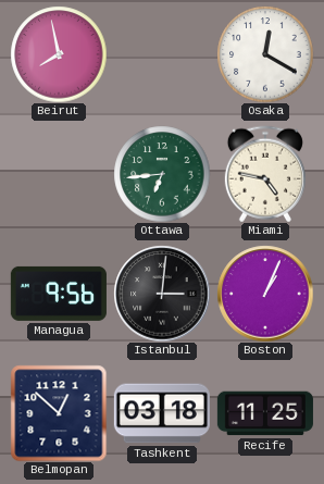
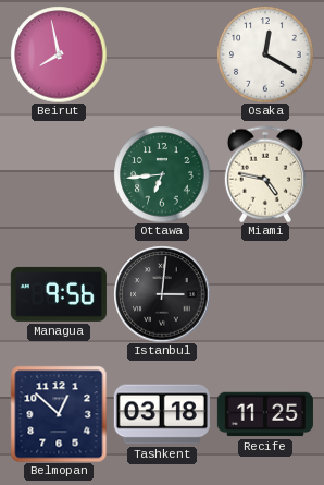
Boston: 1:04 -> none (265, 294)
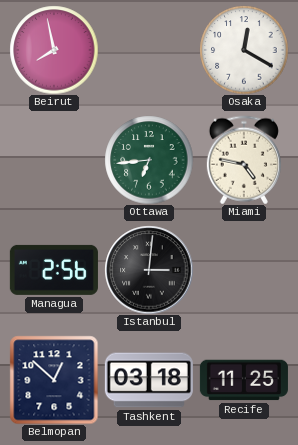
Managua: 9:56 -> 2:56 (54, 270)
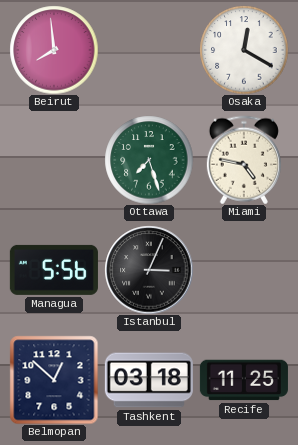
Beirut: 7:58 -> 7:59 (54, 50)
Ottawa: 6:44 -> 7:27 (149, 160)
Managua: 2:56 -> 5:56 (54, 270)
Istanbul: 3:01 -> 3:04 (149, 270)
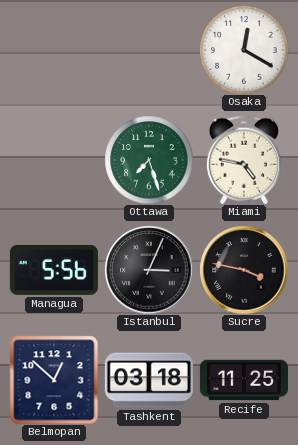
Beirut: 7:59 -> none (54, 50)
Sucre: none -> 3:47 (244, 270)
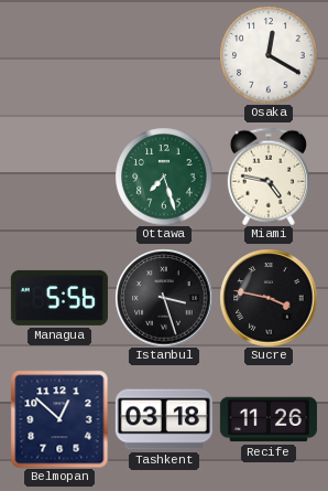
Istanbul: 3:04 -> 3:27 (164, 298)
Recife: 11:25 -> 11:26 (269, 419)
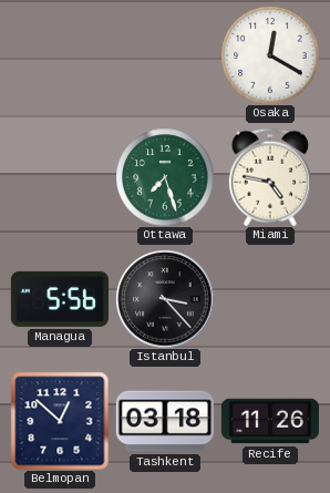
Istanbul: 3:27 -> 3:23 (165, 299)
Sucre: 3:47 -> none (269, 298)
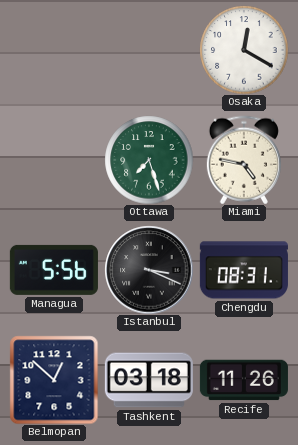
Istanbul: 3:23 -> 3:19 (149, 270)
Chengdu: none -> 08:31 (244, 270)
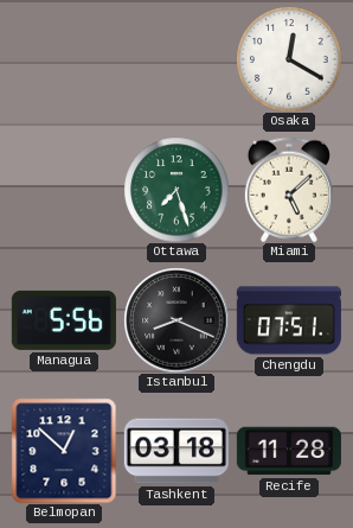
Miami: 4:47 -> 5:08 (289, 190)
Istanbul: 3:19 -> 8:19 (176, 320)
Chengdu: 08:31 -> 07:51 (289, 320)
Recife: 11:26 -> 11:28 (289, 451)
